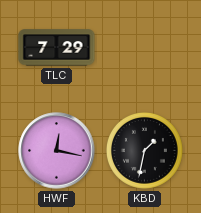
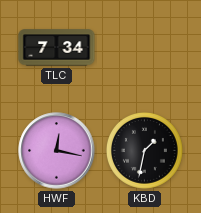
TLC: 7:29 -> 7:34 (57, 48)
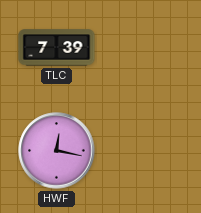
TLC: 7:34 -> 7:39 (57, 48)
KBD: 1:32 -> none (144, 150)
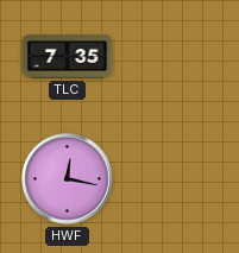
TLC: 7:39 -> 7:35 (68, 57)
